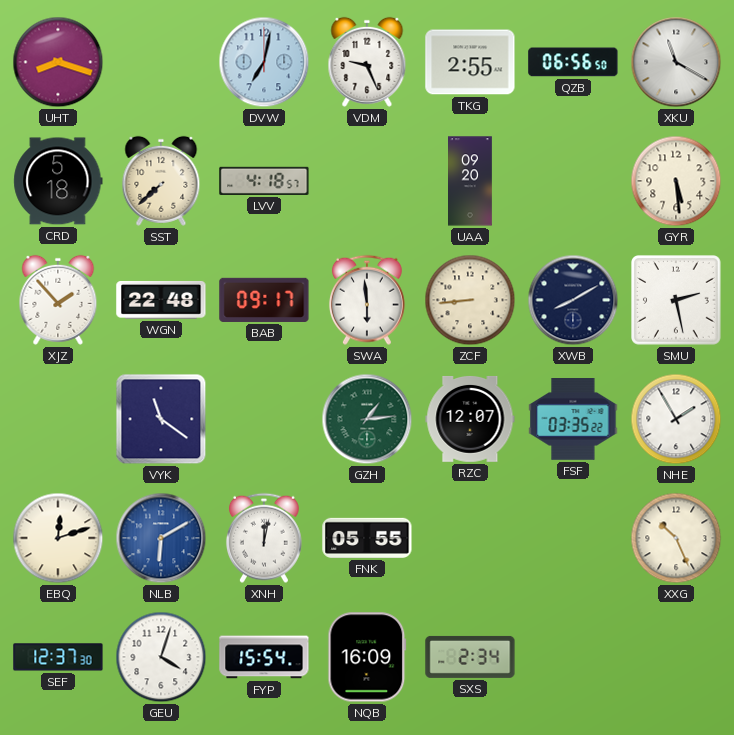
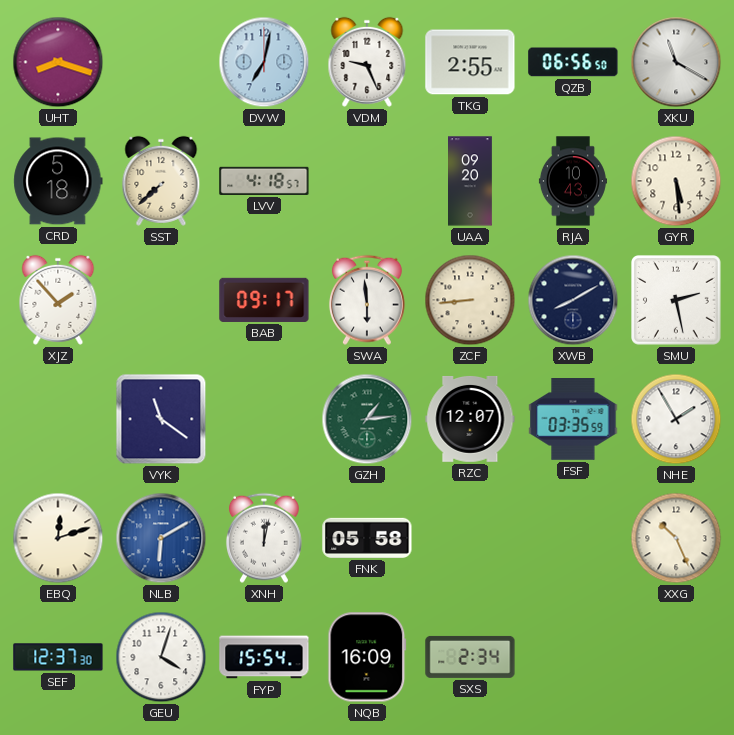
RJA: none -> 10:43 (573, 181)
WGN: 22:48 -> none (161, 300)
FSF: 03:35:22 -> 03:35:59 (573, 420)
FNK: 05:55 -> 05:58 (367, 538)
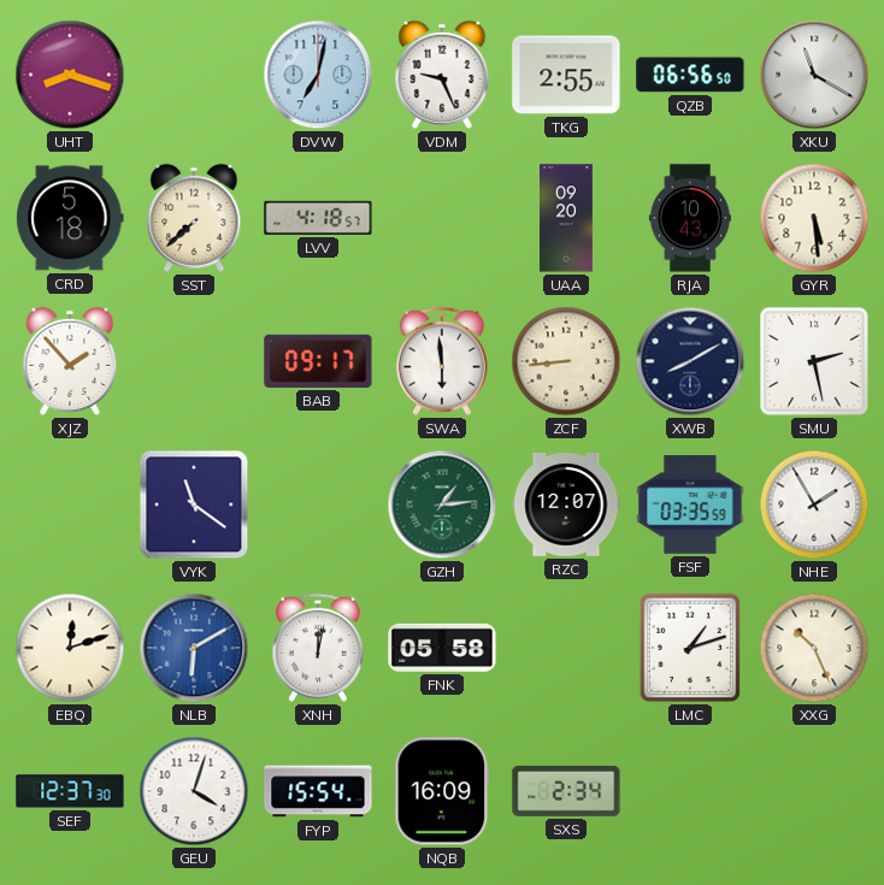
LMC: none -> 1:12 (690, 648)
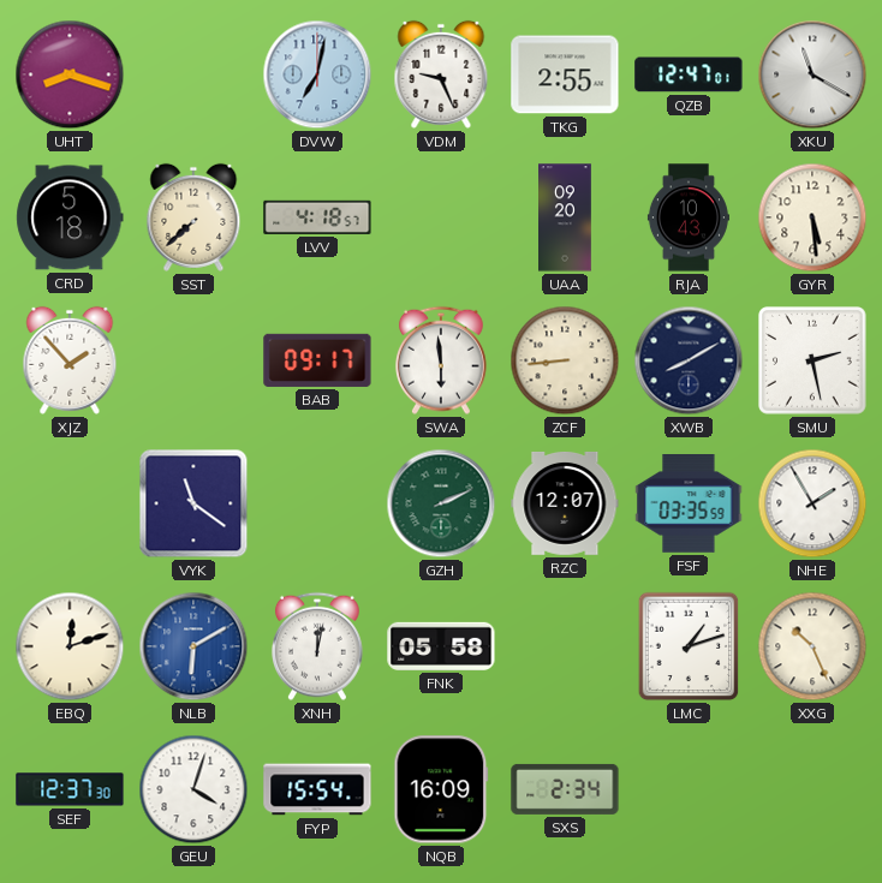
QZB: 06:56 -> 12:47 (689, 74)
GZH: 1:14 -> 2:11 (441, 503)
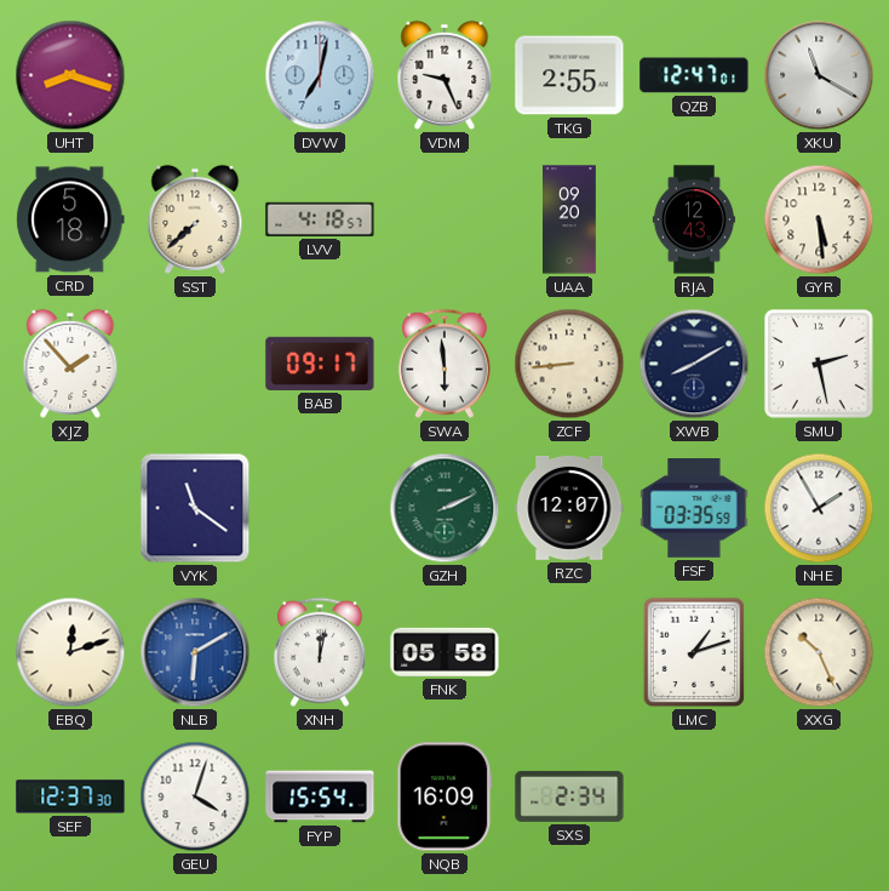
RJA: 10:43 -> 12:43 (694, 219)
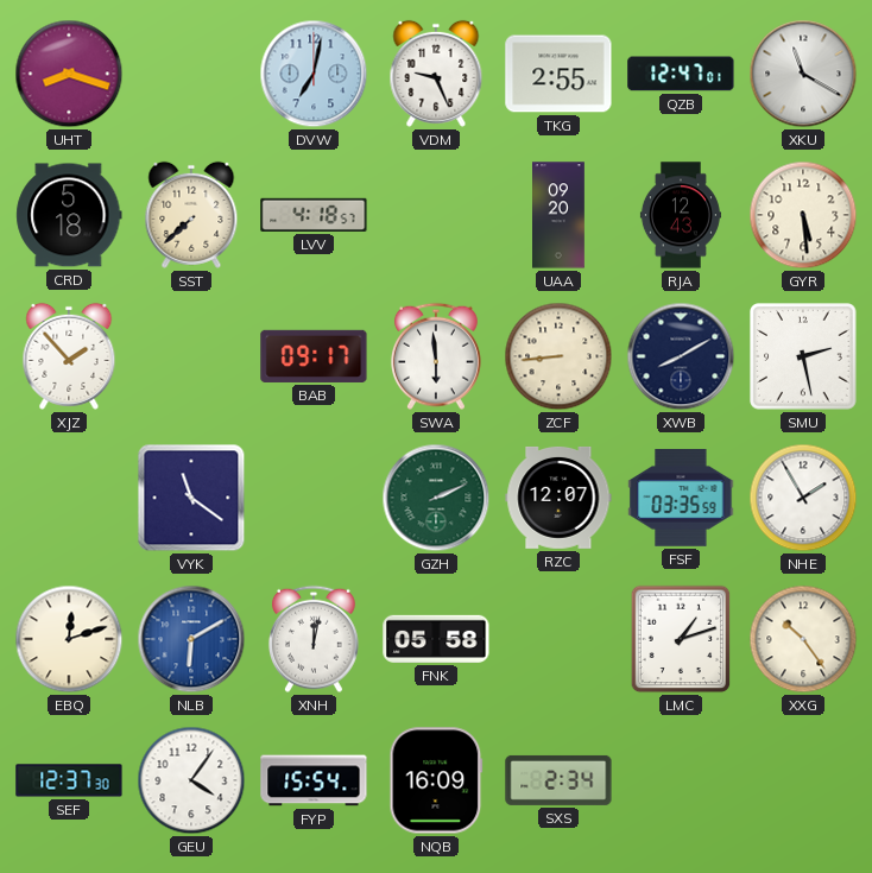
XXG: 10:26 -> 10:24 (803, 639)
GEU: 4:03 -> 4:06 (191, 780)
